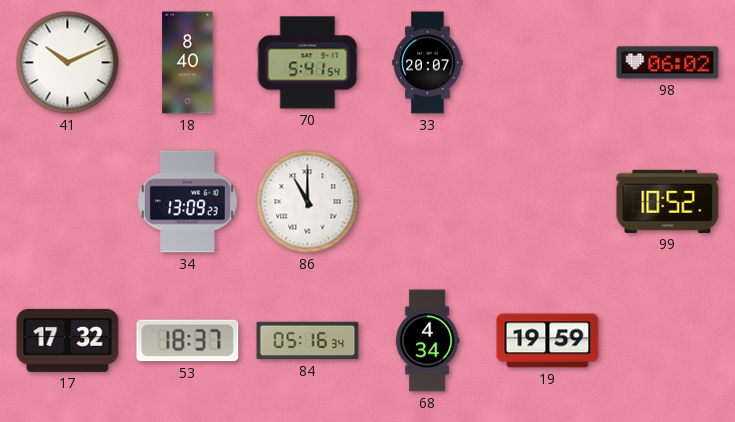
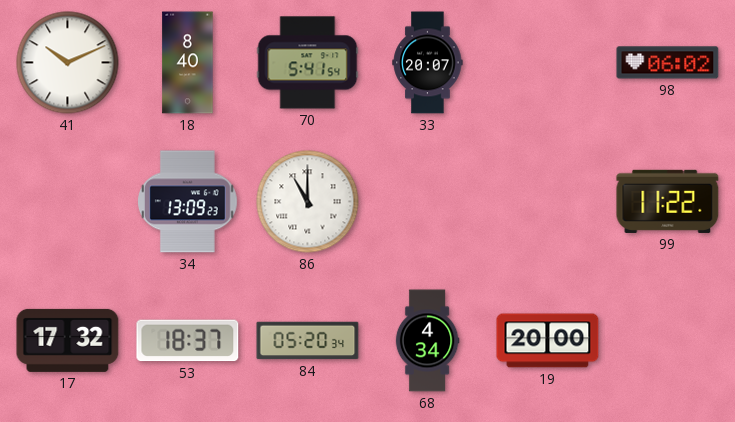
99: 10:52 -> 11:22 (668, 201)
84: 05:16 -> 05:20 (308, 341)
19: 19:59 -> 20:00 (548, 341)
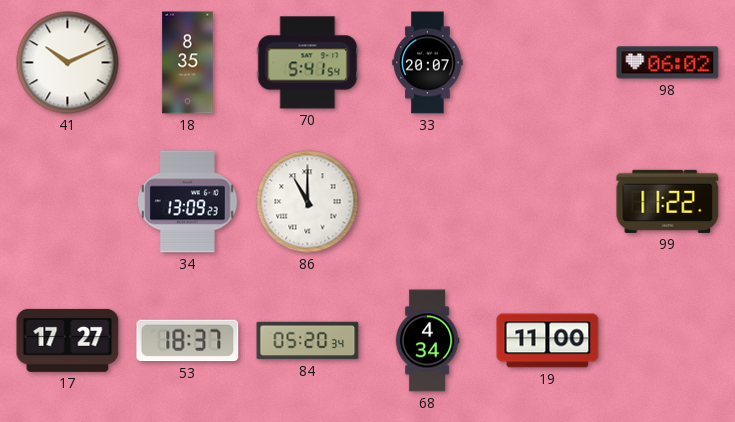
18: 8:40 -> 8:35 (188, 63)
17: 17:32 -> 17:27 (68, 340)
19: 20:00 -> 11:00 (548, 341)
